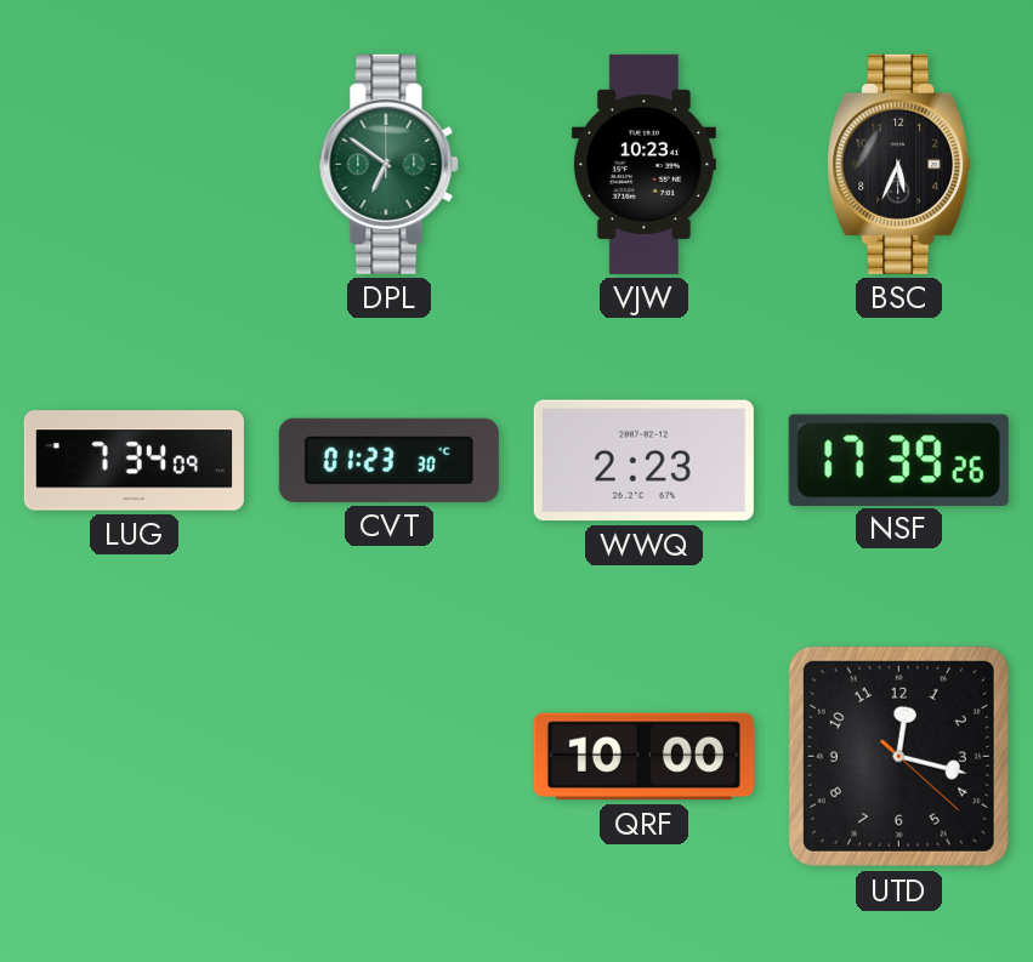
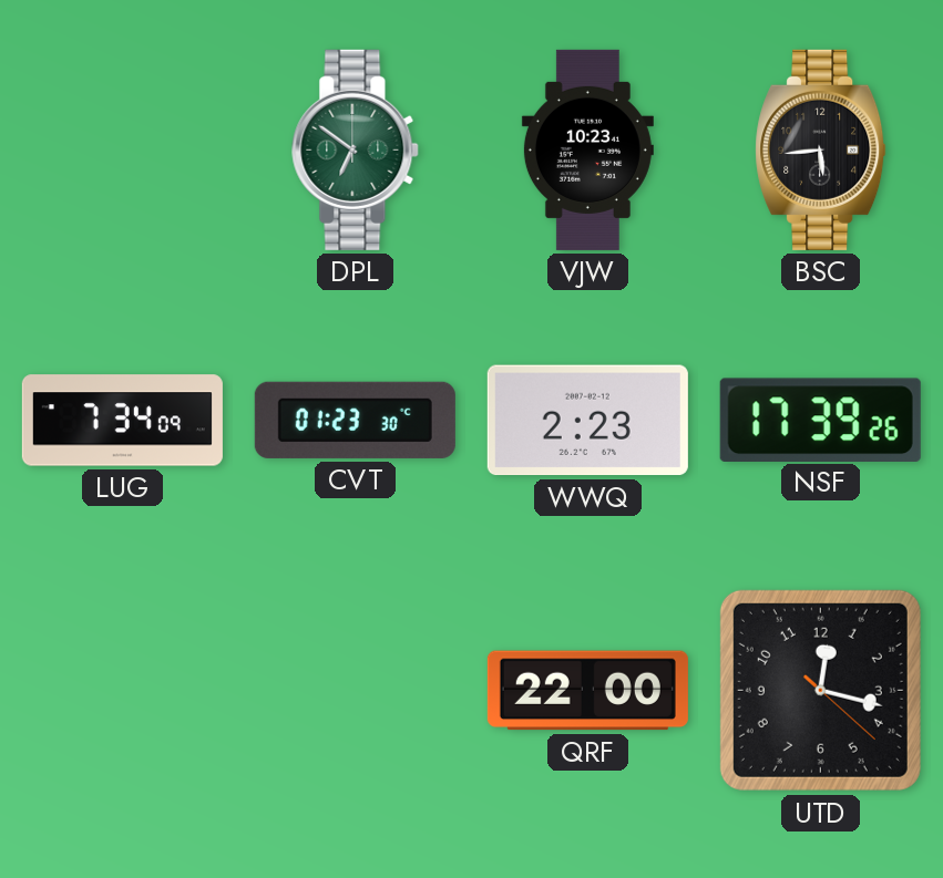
BSC: 5:34 -> 5:44 (821, 149)
QRF: 10:00 -> 22:00 (587, 691)
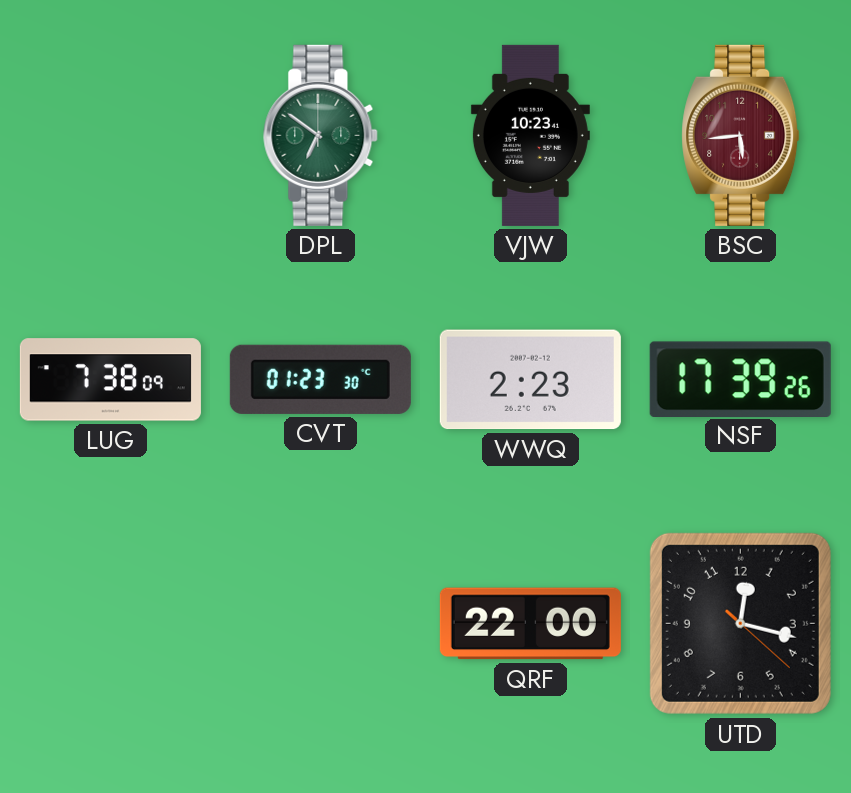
BSC dial: black -> burgundy (741, 135)
LUG: 7:34 -> 7:38 (110, 380)
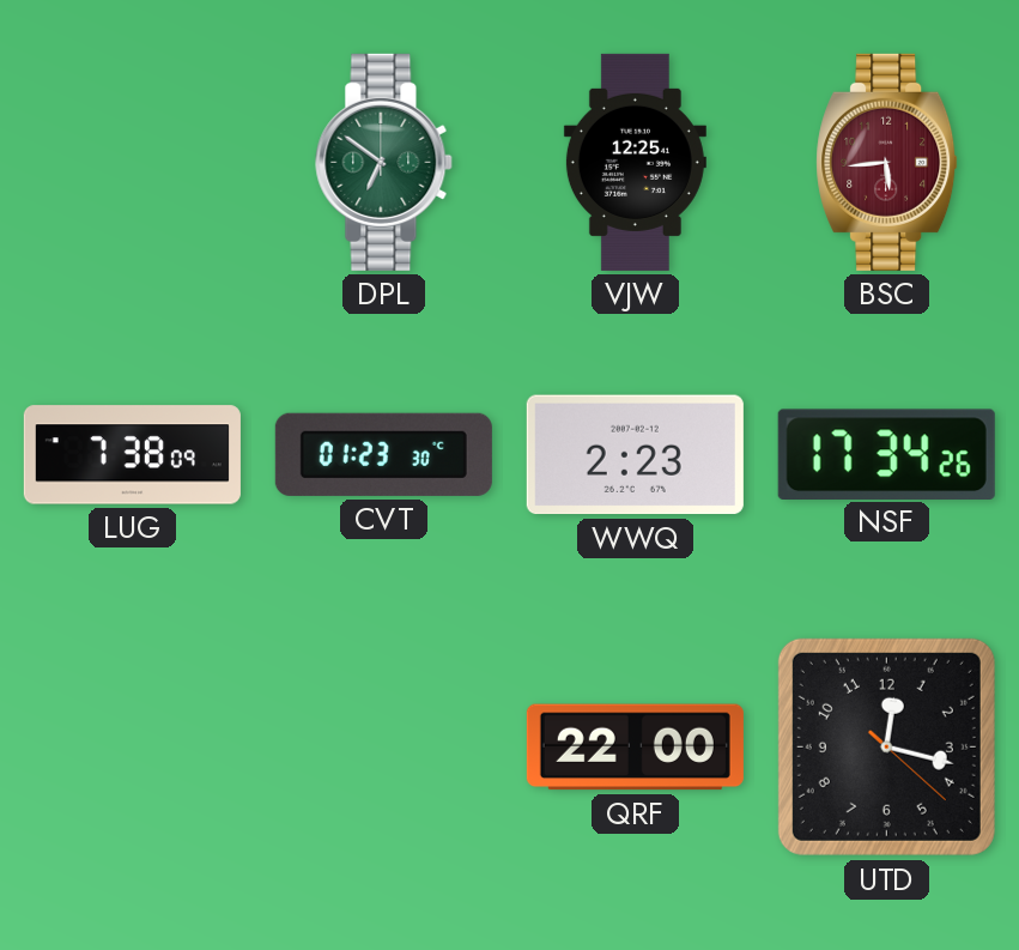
VJW: 10:23 -> 12:25 (635, 162)
NSF: 17:39 -> 17:34 (886, 454)
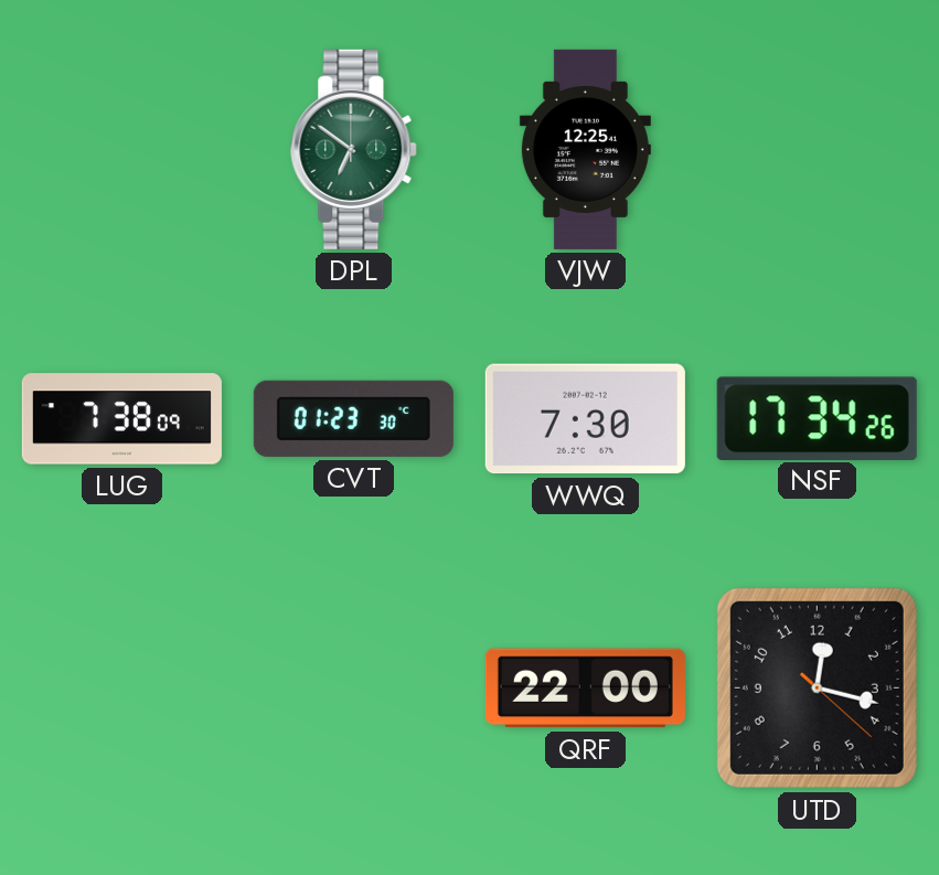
BSC: 5:44 -> none (887, 162)
WWQ: 2:23 -> 7:30 (585, 419)
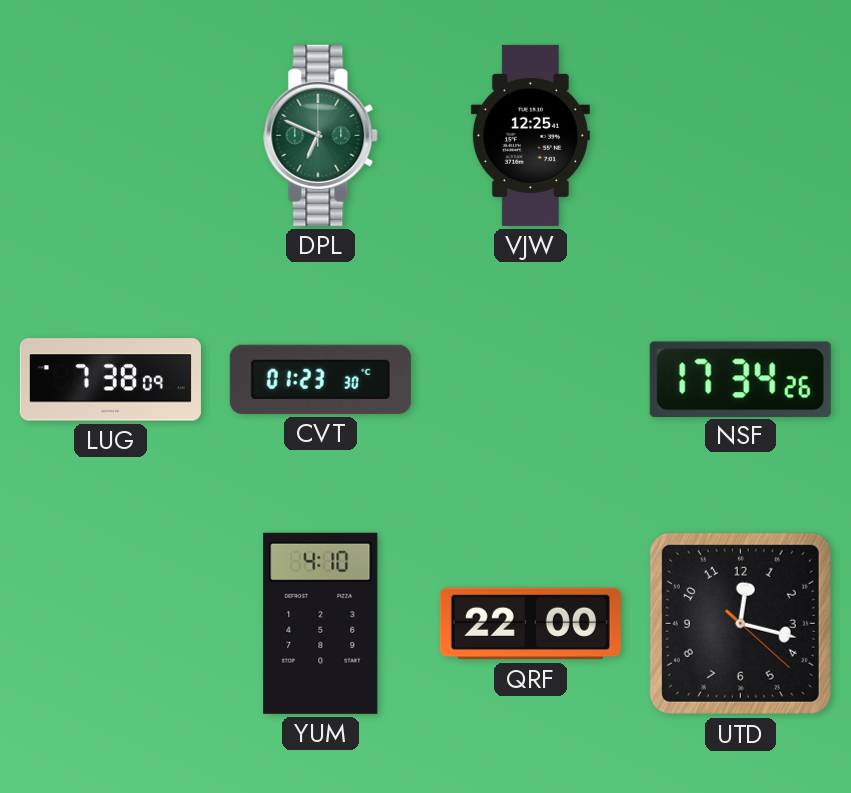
DPL: 6:51 -> 6:49 (321, 135)
WWQ: 7:30 -> none (585, 419)
YUM: none -> 4:10 (321, 623)
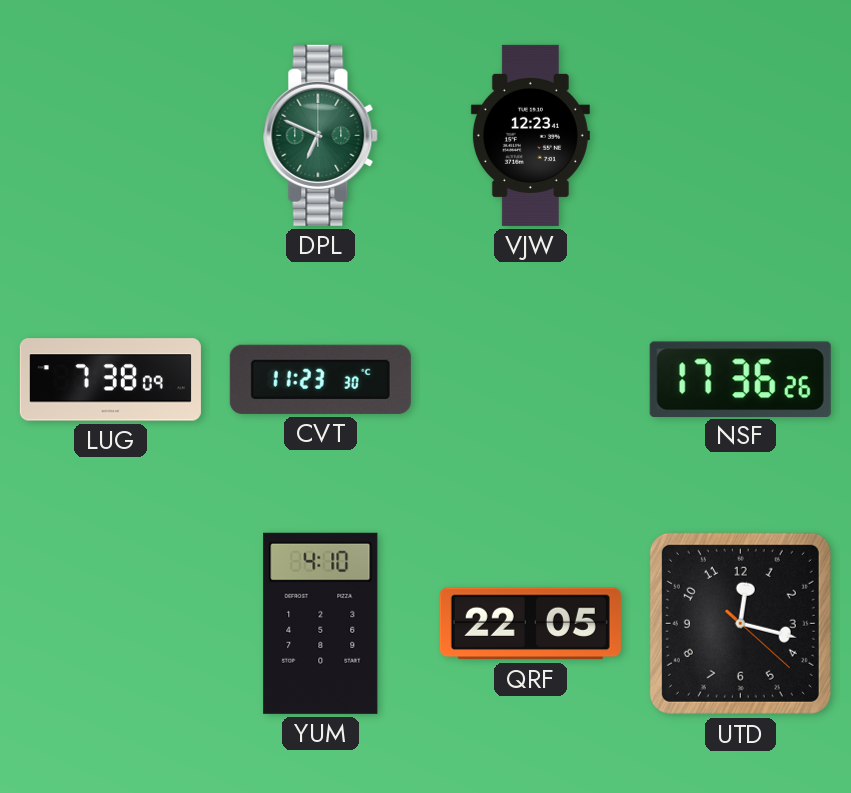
VJW: 12:25 -> 12:23 (530, 135)
CVT: 01:23 -> 11:23 (320, 379)
NSF: 17:34 -> 17:36 (740, 379)
QRF: 22:00 -> 22:05 (530, 624)
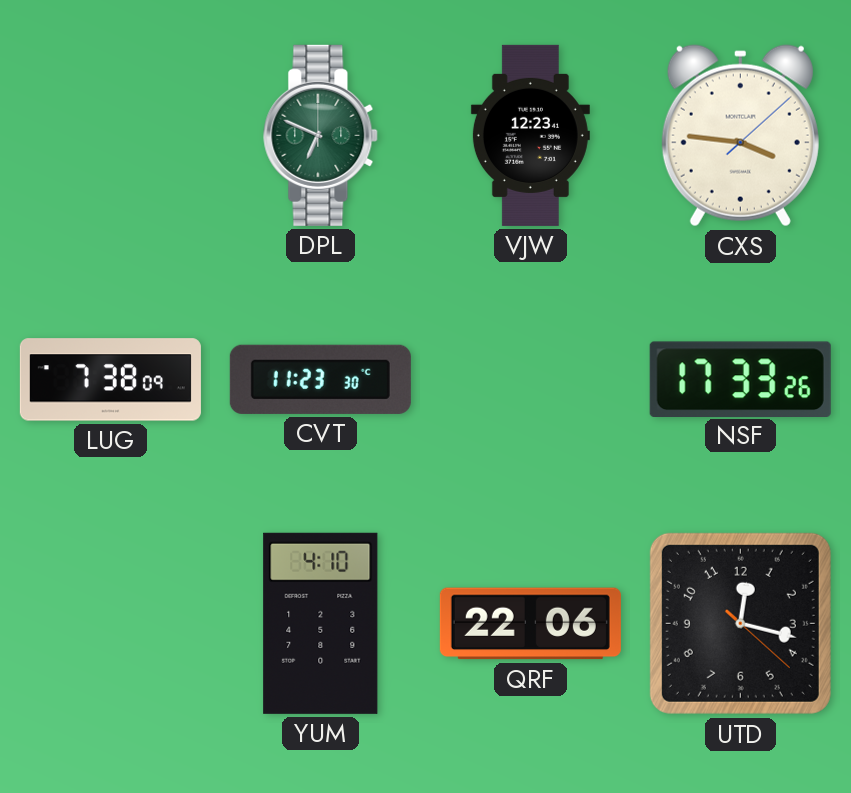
CXS: none -> 3:46 (740, 136)
NSF: 17:36 -> 17:33 (740, 379)
QRF: 22:05 -> 22:06 (530, 624)
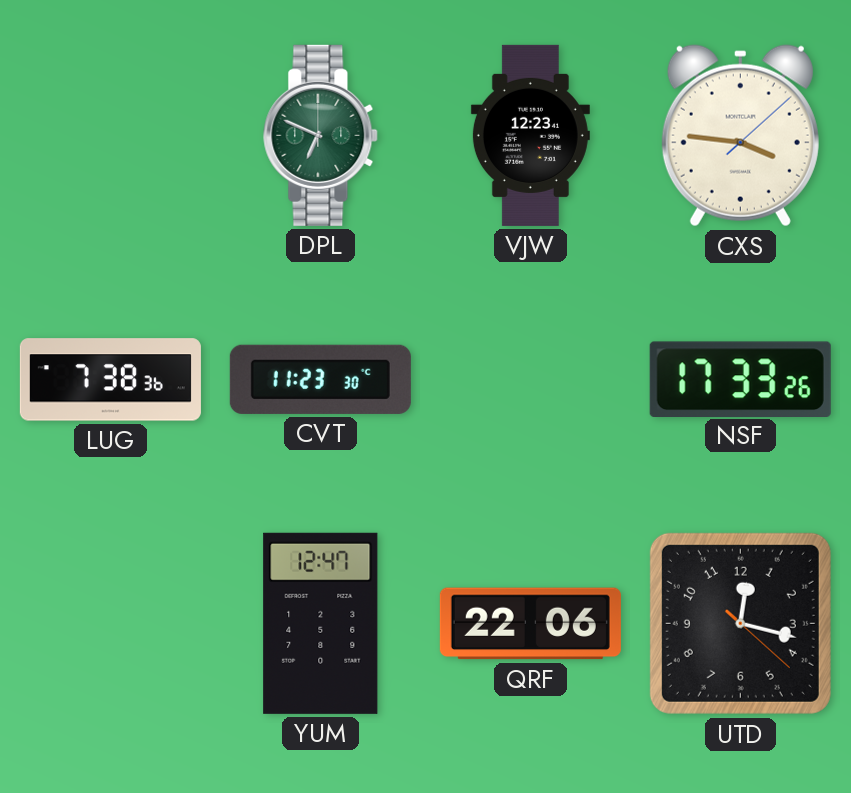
LUG: 7:38:09 -> 7:38:36 (110, 380)
YUM: 4:10 -> 12:47 (321, 623)
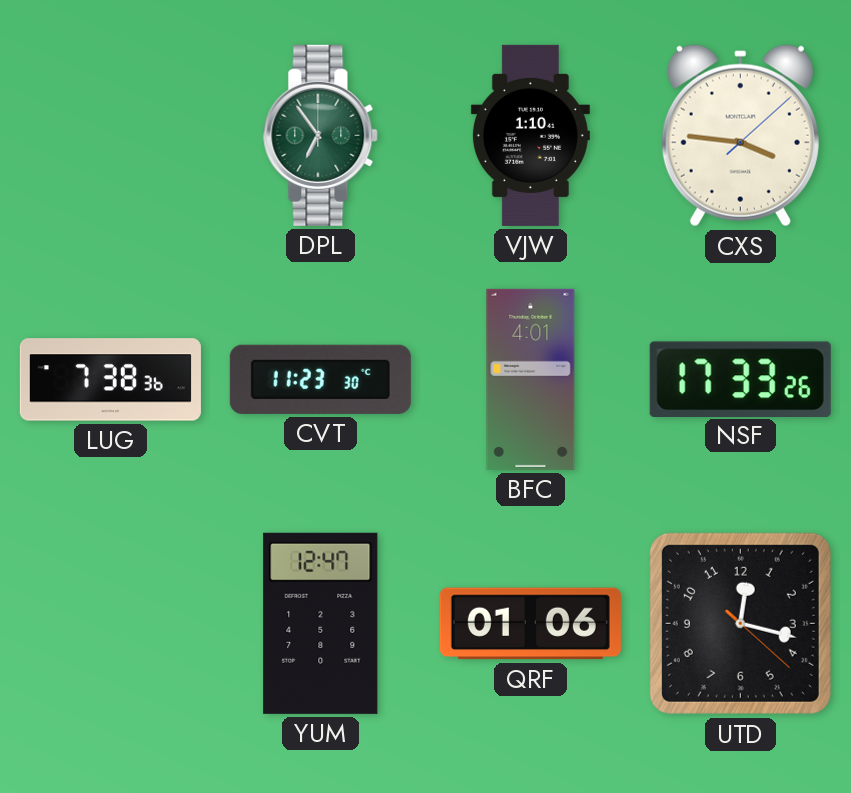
DPL: 6:49 -> 6:54 (321, 135)
VJW: 12:23 -> 1:10 (530, 135)
BFC: none -> 4:01 (531, 379)
QRF: 22:06 -> 01:06 (530, 624)
